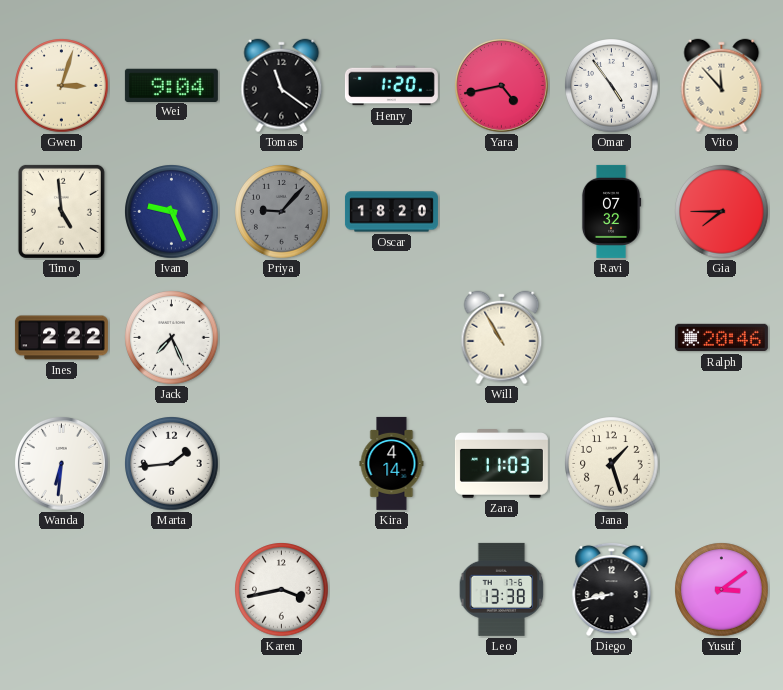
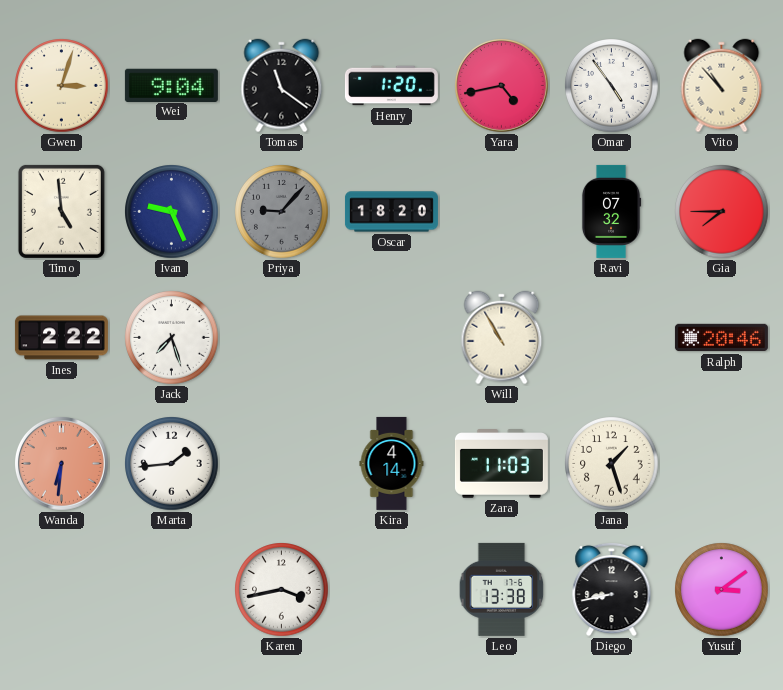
Vito: 11:53 -> 10:53 (722, 86)
Jack: 7:26 -> 7:27 (172, 338)
Wanda dial: white -> salmon (62, 464)
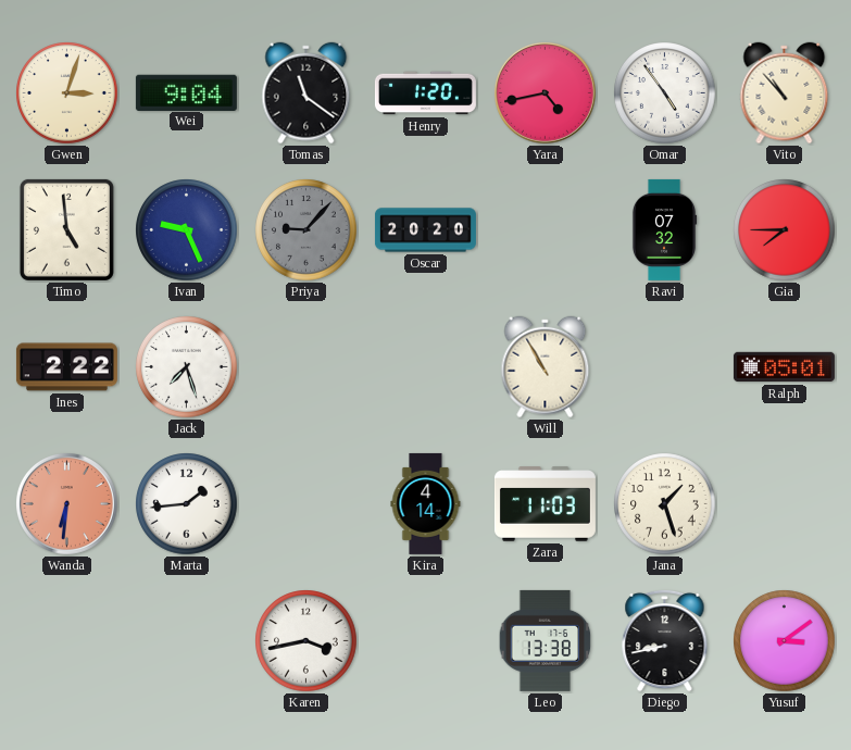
Oscar: 18:20 -> 20:20 (425, 230)
Ralph: 20:46 -> 05:01 (784, 367)
